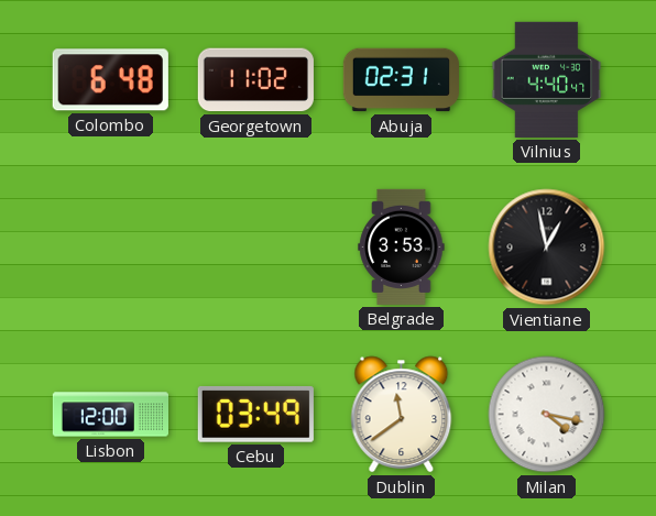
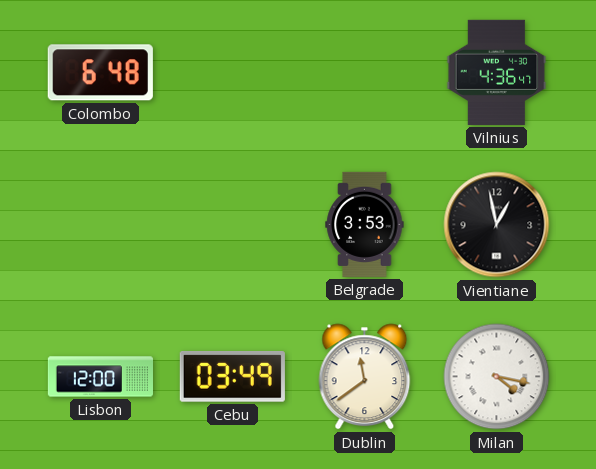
Georgetown: 11:02 -> none (255, 80)
Abuja: 02:31 -> none (401, 80)
Vilnius: 4:40 -> 4:36 (497, 72)
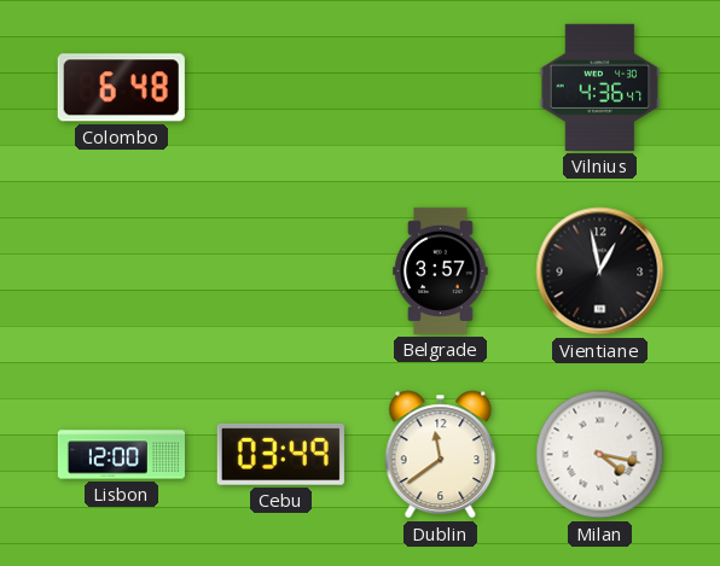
Belgrade: 3:53 -> 3:57 (441, 270)
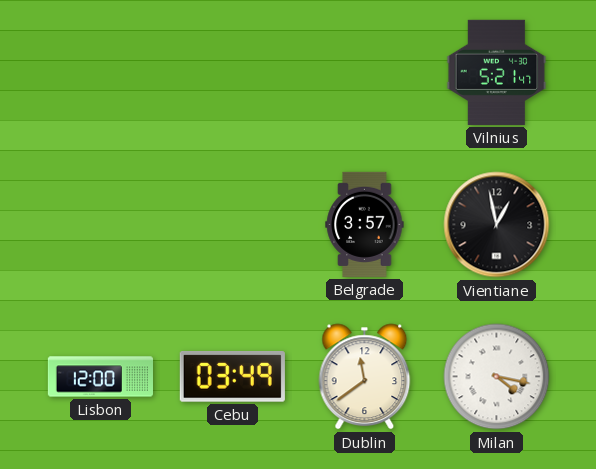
Colombo: 6:48 -> none (121, 88)
Vilnius: 4:36 -> 5:21 (497, 72)
